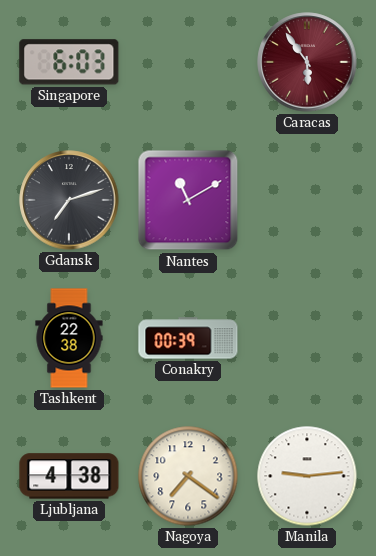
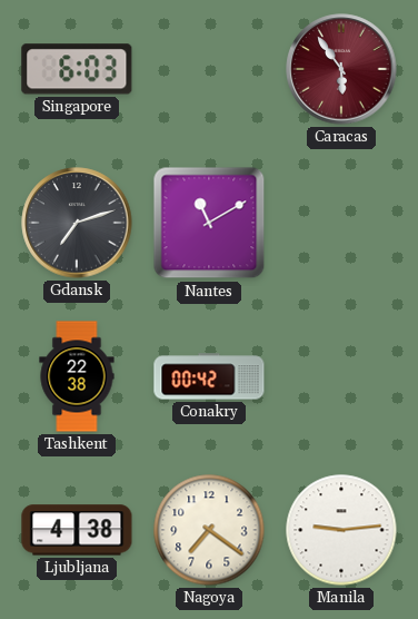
Conakry: 00:39 -> 00:42 (209, 376)
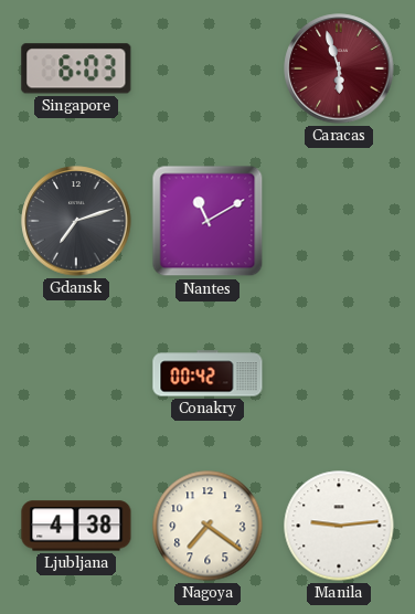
Caracas: 5:54 -> 5:57 (339, 68)
Tashkent: 22:38 -> none (77, 376)
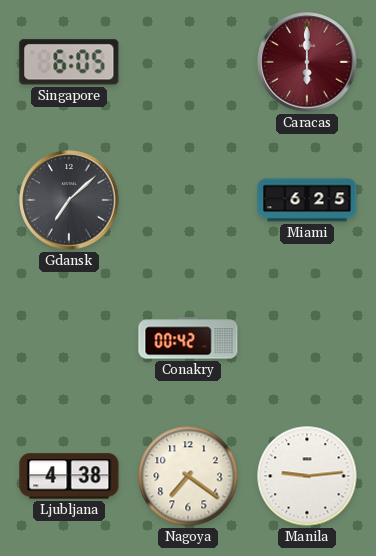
Singapore: 6:03 -> 6:05 (69, 62)
Caracas: 5:57 -> 6:00 (307, 62)
Gdansk: 7:12 -> 7:08 (69, 200)
Nantes: 11:10 -> none (208, 221)
Miami: none -> 6:25 (307, 200)
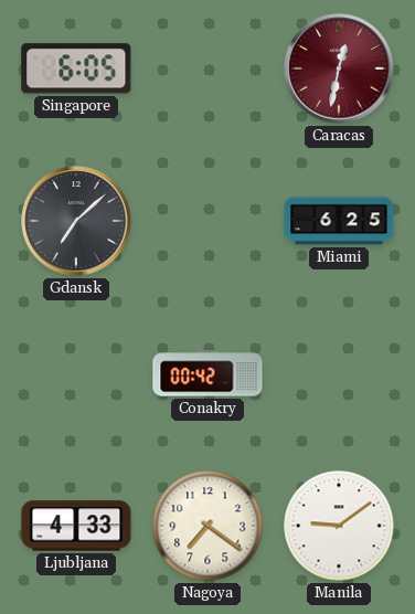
Caracas: 6:00 -> 12:32 (339, 68)
Ljubljana: 4:38 -> 4:33 (76, 526)
Manila: 9:14 -> 9:09 (339, 526)
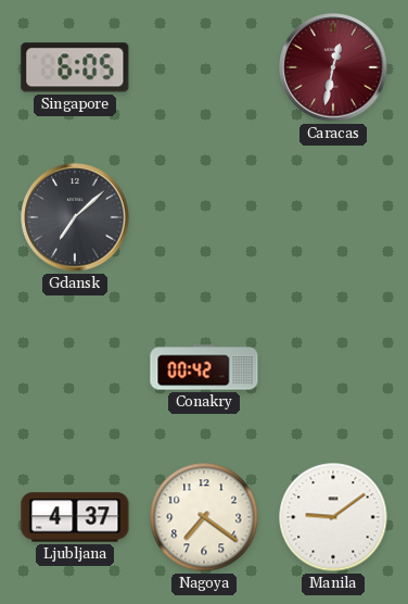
Miami: 6:25 -> none (339, 221)
Ljubljana: 4:33 -> 4:37 (75, 517)
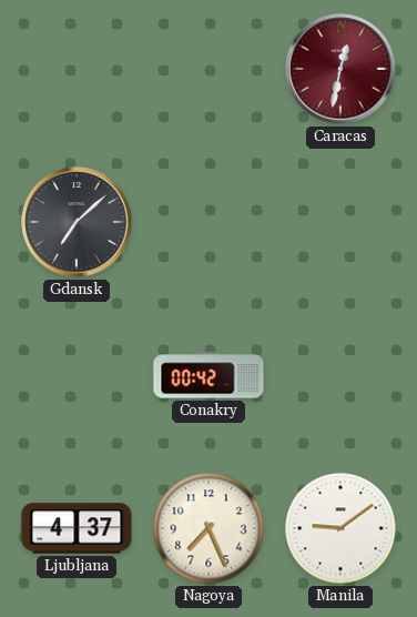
Singapore: 6:05 -> none (75, 67)
Nagoya: 7:21 -> 7:26 (208, 528)
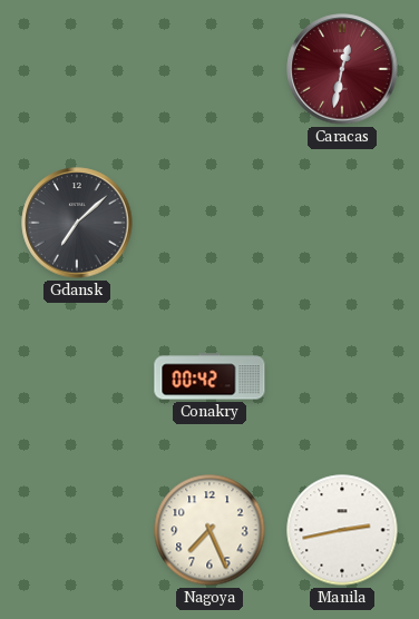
Ljubljana: 4:37 -> none (77, 528)
Manila: 9:09 -> 2:43 (342, 530)
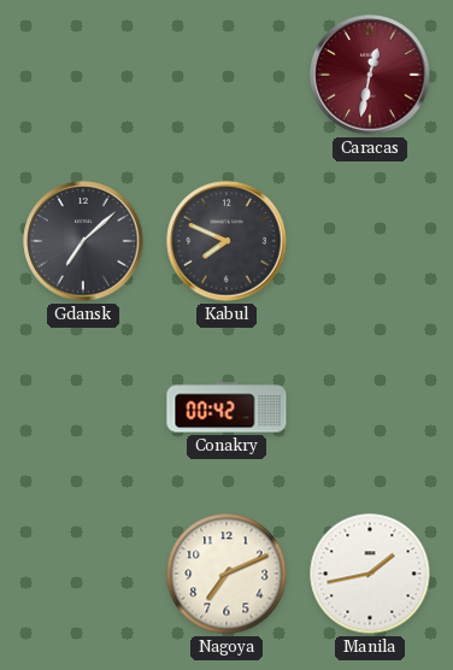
Kabul: none -> 7:49 (226, 241)
Nagoya: 7:26 -> 7:11 (226, 574)
Manila: 2:43 -> 1:43 (370, 574)
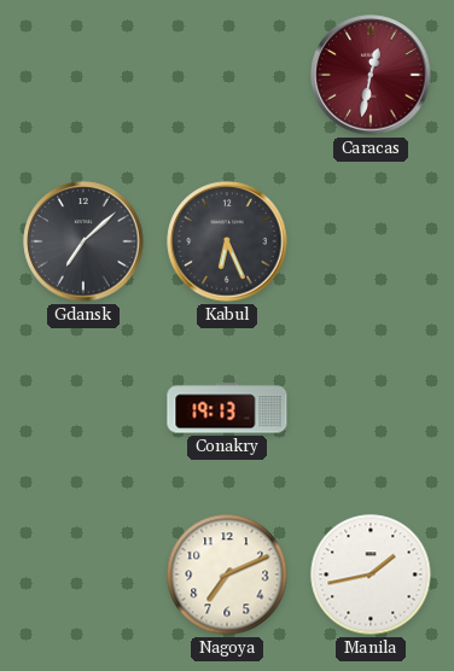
Kabul: 7:49 -> 6:26 (227, 241)
Conakry: 00:42 -> 19:13 (227, 408)
